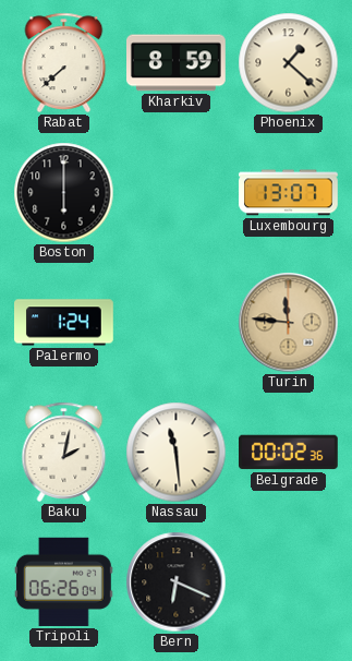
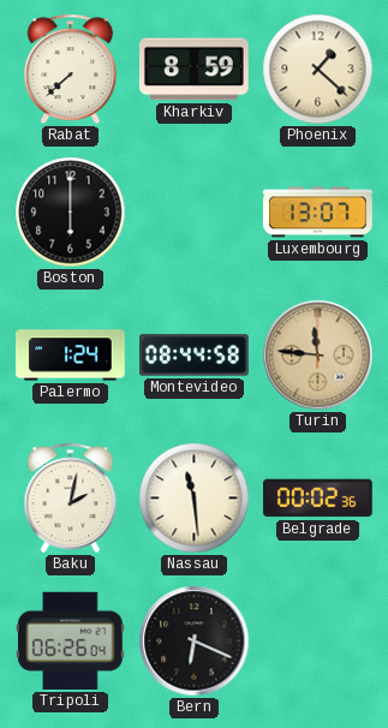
Montevideo: none -> 08:44 (195, 356)
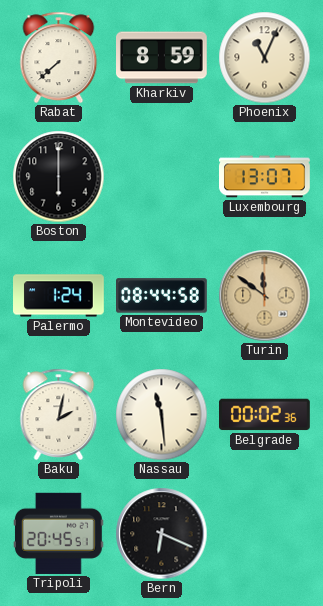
Phoenix: 1:22 -> 11:04 (265, 58)
Turin: 11:46 -> 11:51 (265, 296)
Tripoli: 06:26 -> 20:45 (58, 533)
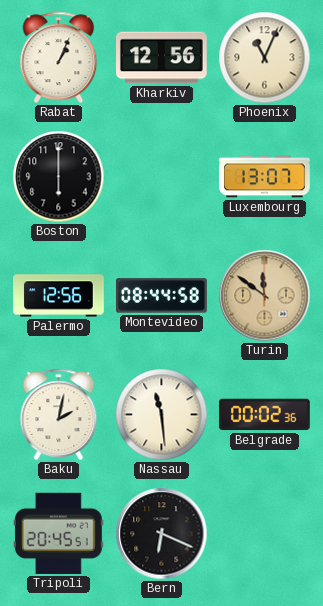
Rabat: 7:38 -> 1:04 (59, 57)
Kharkiv: 8:59 -> 12:56 (162, 58)
Palermo: 1:24 -> 12:56 (59, 296)
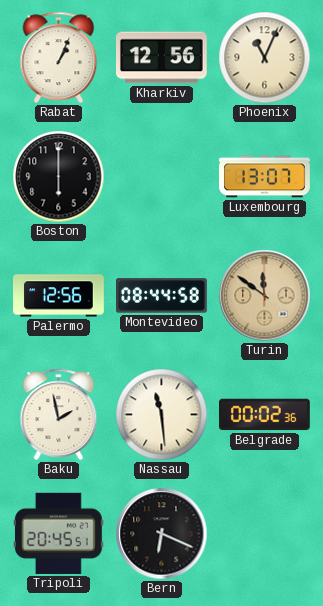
Baku: 2:02 -> 1:58 (59, 414)
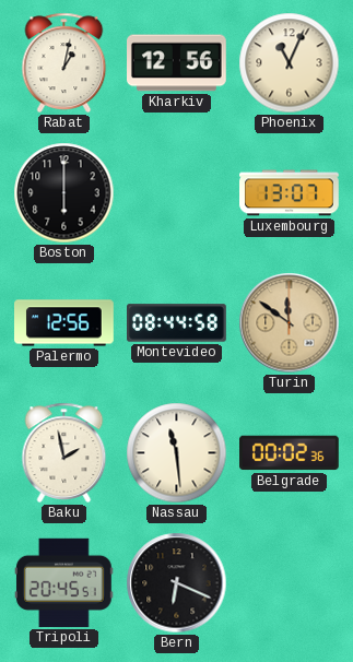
Rabat: 1:04 -> 1:02 (64, 62)
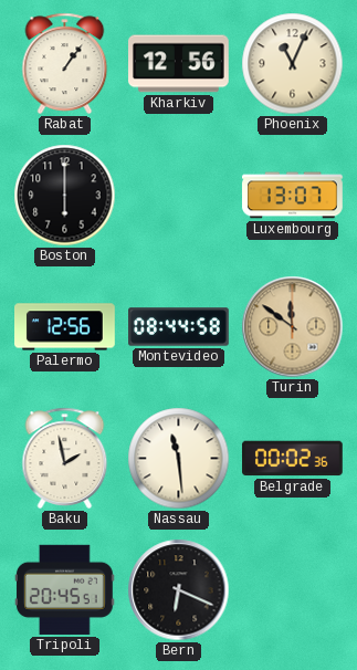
Rabat: 1:02 -> 1:06 (65, 63)
